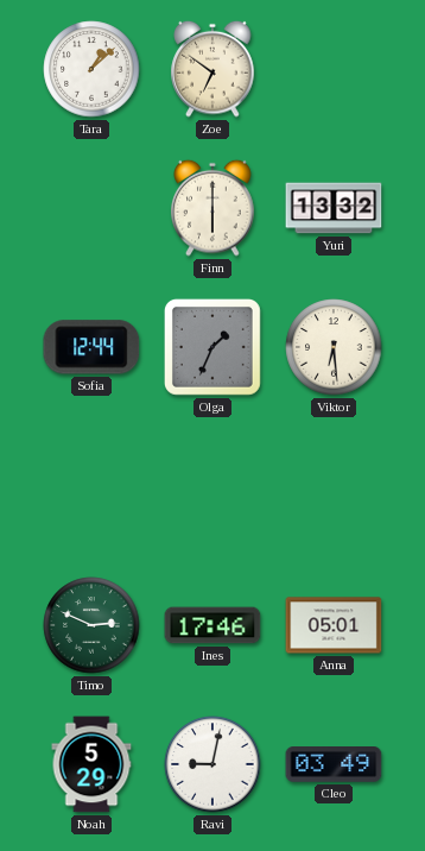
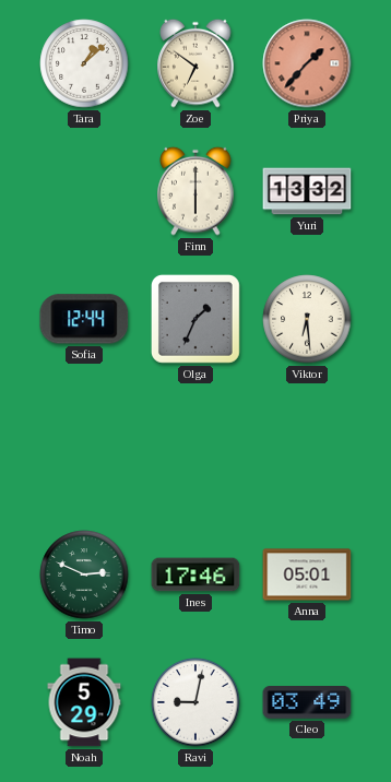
Priya: none -> 1:37 (307, 63)
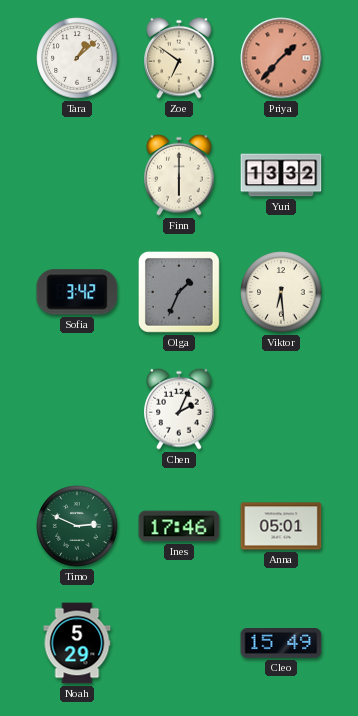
Sofia: 12:44 -> 3:42 (77, 292)
Chen: none -> 2:04 (179, 409)
Ravi: 9:02 -> none (195, 702)
Cleo: 03:49 -> 15:49 (281, 644)
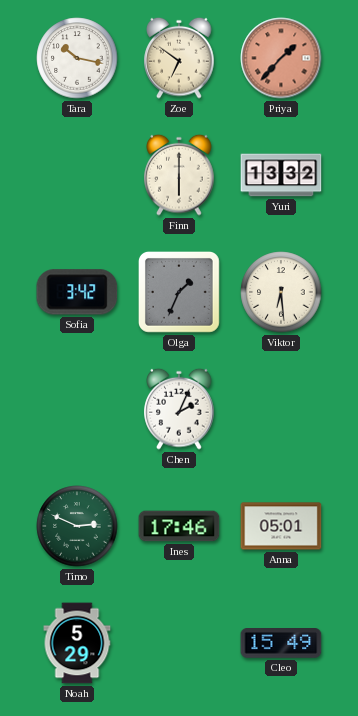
Tara: 1:08 -> 10:17 (77, 58)
